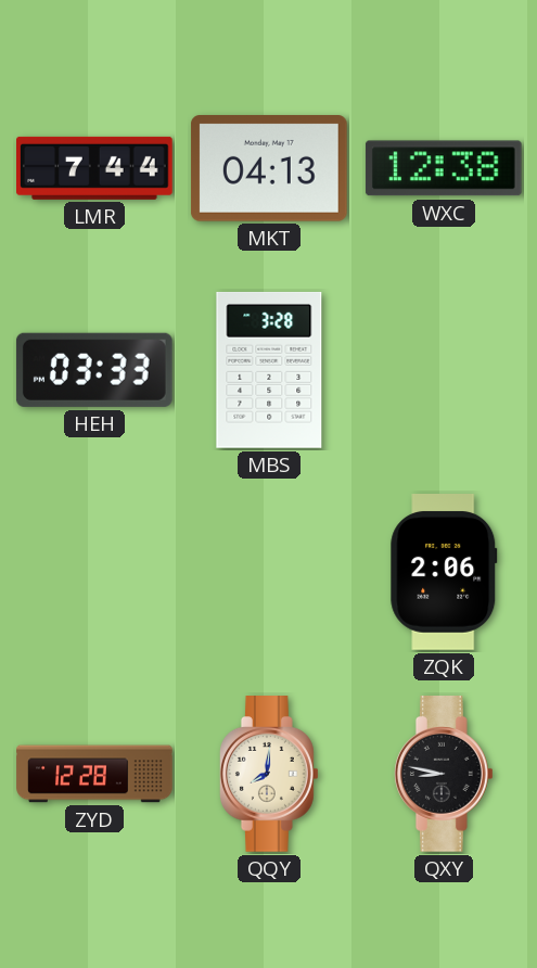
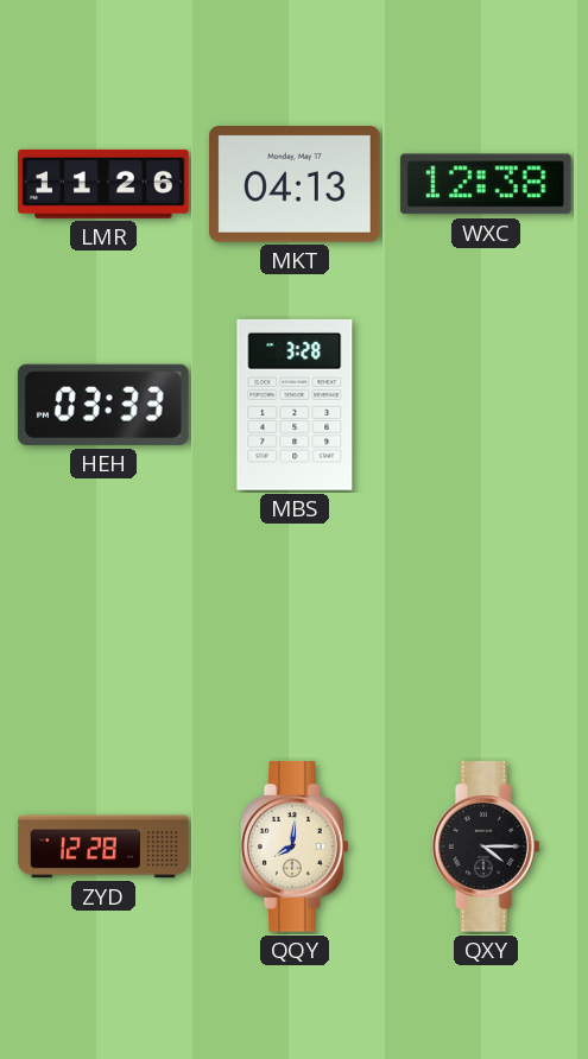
LMR: 7:44 -> 11:26 (105, 184)
ZQK: 2:06 -> none (444, 573)
QXY: 8:47 -> 4:15 (486, 848)
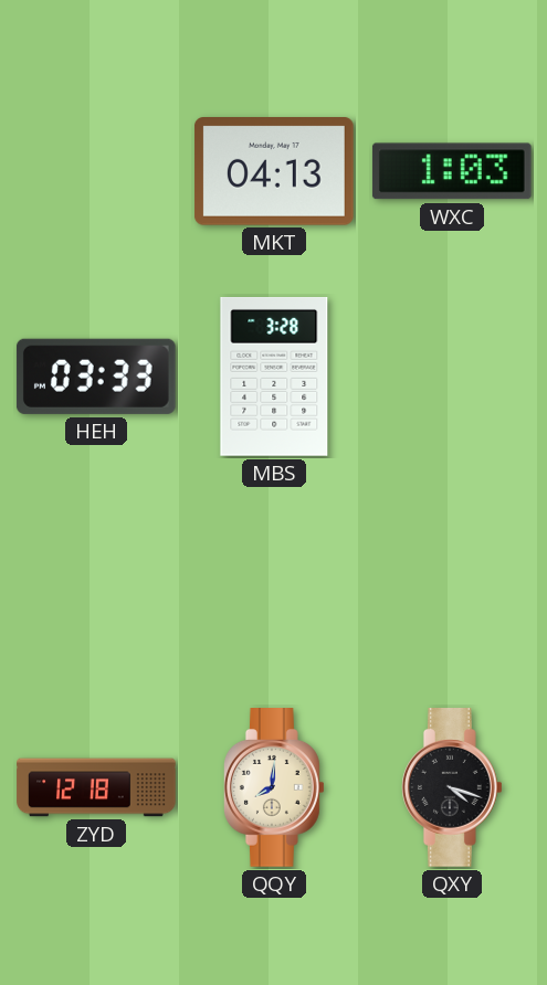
LMR: 11:26 -> none (105, 184)
WXC: 12:38 -> 1:03 (452, 171)
ZYD: 12:28 -> 12:18 (96, 787)
QXY: 4:15 -> 4:18 (452, 788)
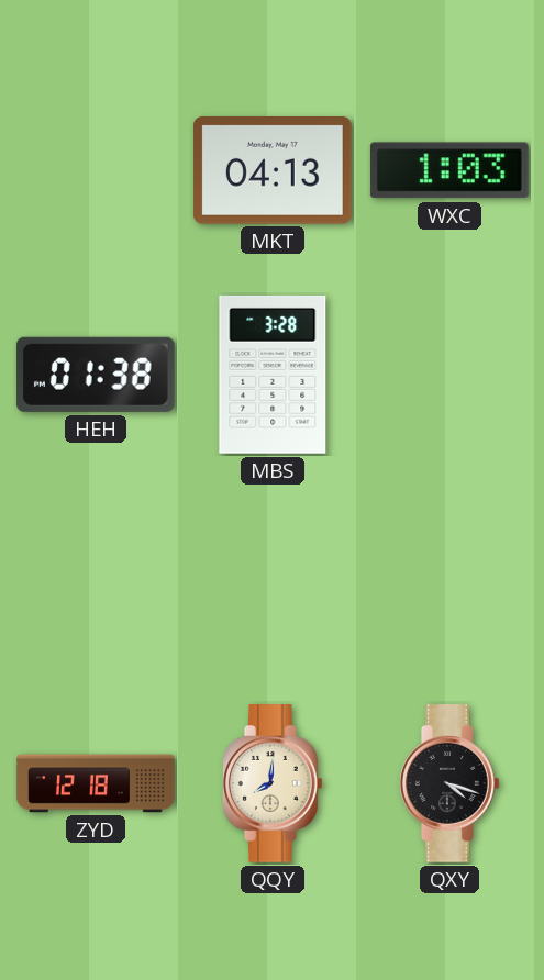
HEH: 03:33 -> 01:38 (96, 375)
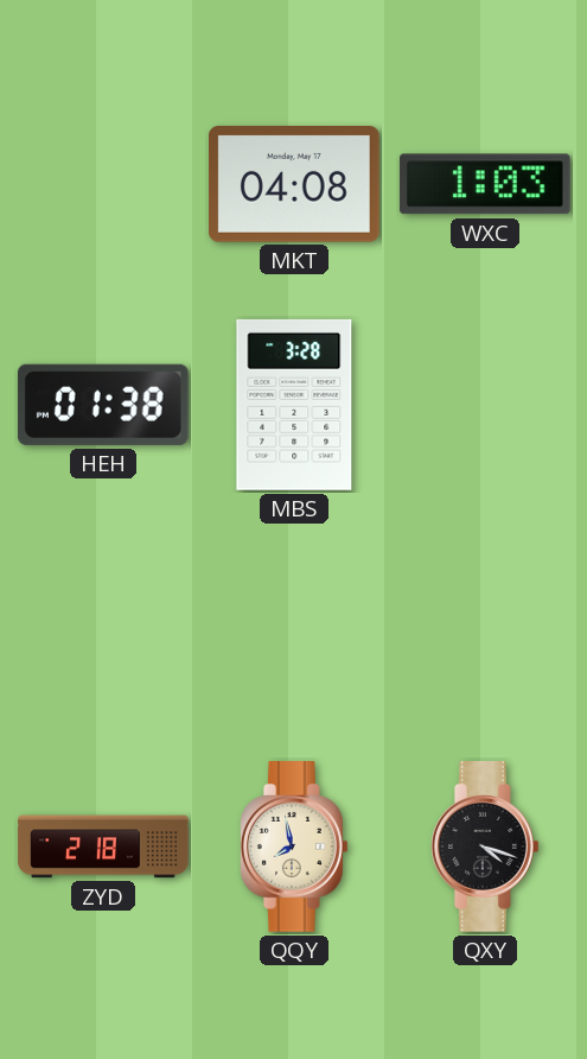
MKT: 04:13 -> 04:08 (294, 185)
ZYD: 12:18 -> 2:18 (103, 846)
QQY: 8:01 -> 7:58 (294, 848)
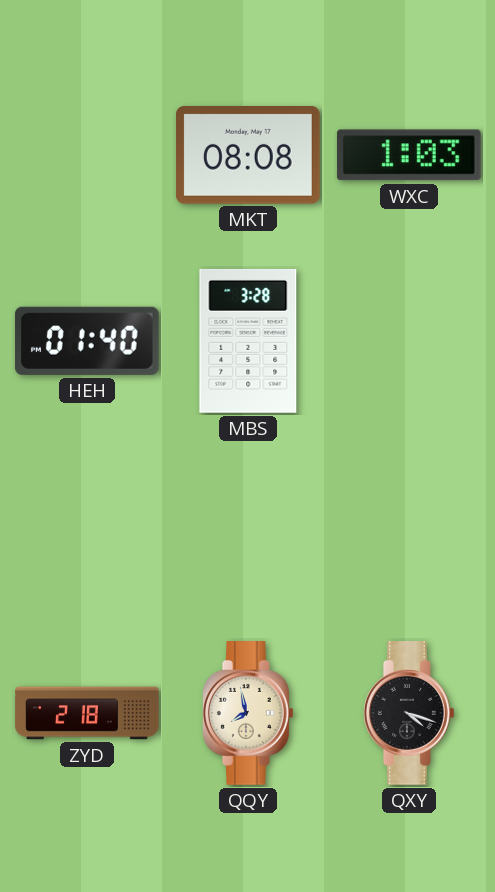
MKT: 04:08 -> 08:08 (248, 156)
HEH: 01:38 -> 01:40 (87, 341)
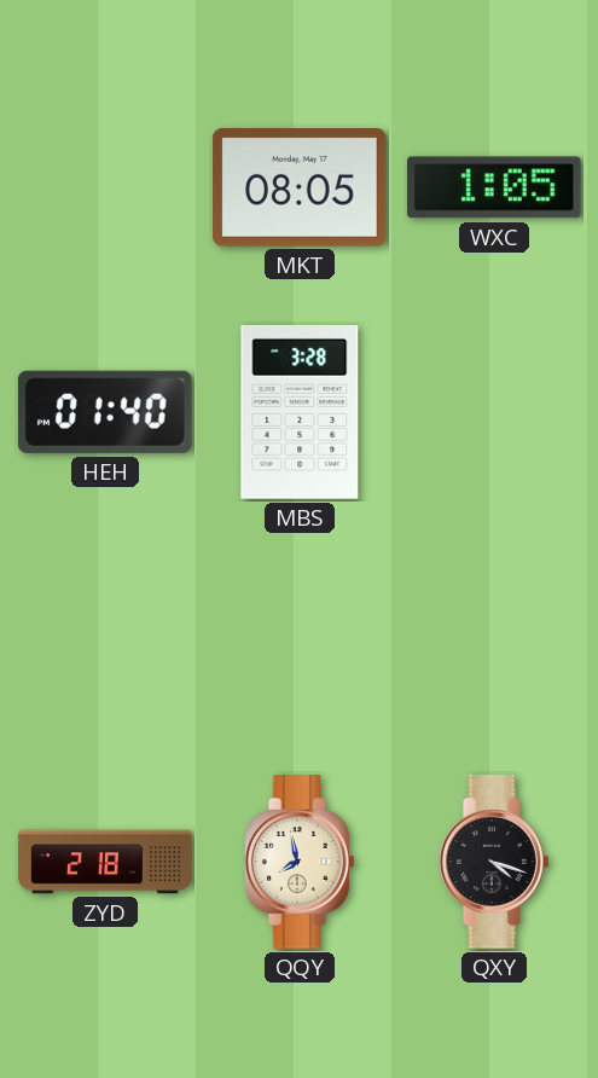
MKT: 08:08 -> 08:05 (300, 189)
WXC: 1:03 -> 1:05 (494, 187)
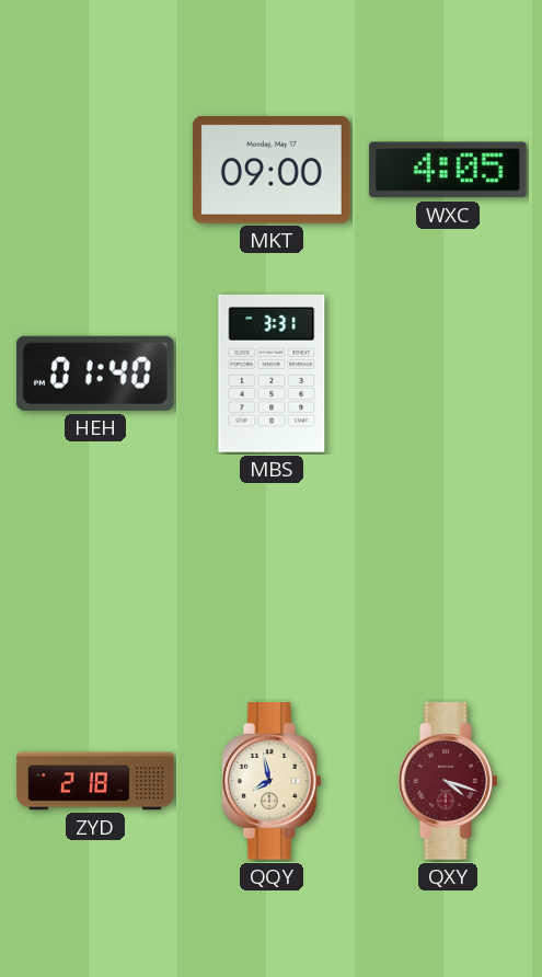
MKT: 08:05 -> 09:00 (272, 171)
WXC: 1:05 -> 4:05 (448, 170)
MBS: 3:28 -> 3:31 (272, 373)
QXY dial: black -> burgundy (448, 782)
